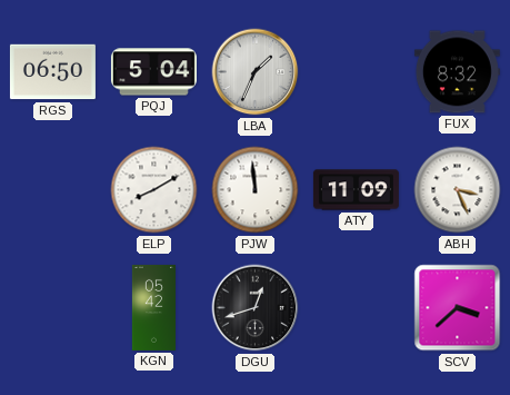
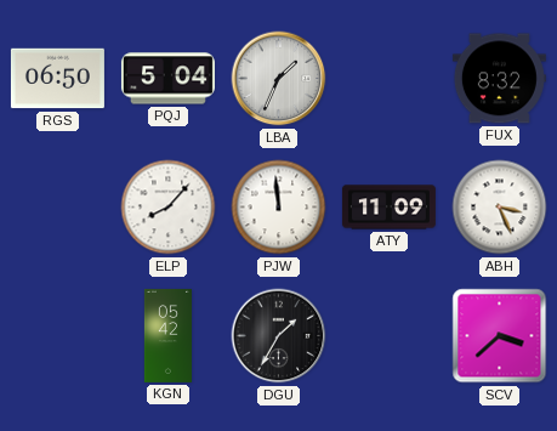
ELP: 8:10 -> 8:07 (169, 208)
DGU: 12:42 -> 1:35 (279, 336)
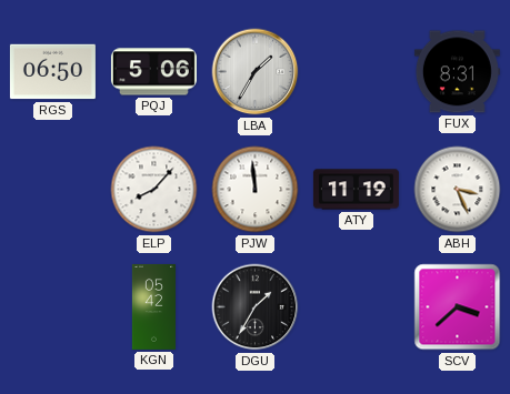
PQJ: 5:04 -> 5:06 (153, 72)
LBA: 1:34 -> 1:35 (256, 72)
FUX: 8:32 -> 8:31 (457, 72)
ATY: 11:09 -> 11:19 (356, 190)
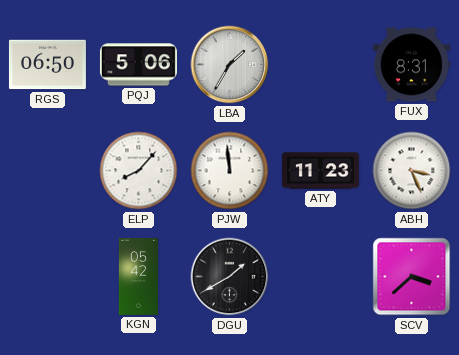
ATY: 11:19 -> 11:23 (320, 171)
DGU: 1:35 -> 1:40 (230, 277)
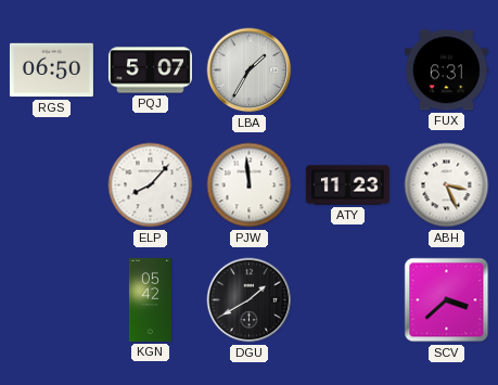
PQJ: 5:06 -> 5:07 (150, 70)
FUX: 8:31 -> 6:31 (446, 70)
